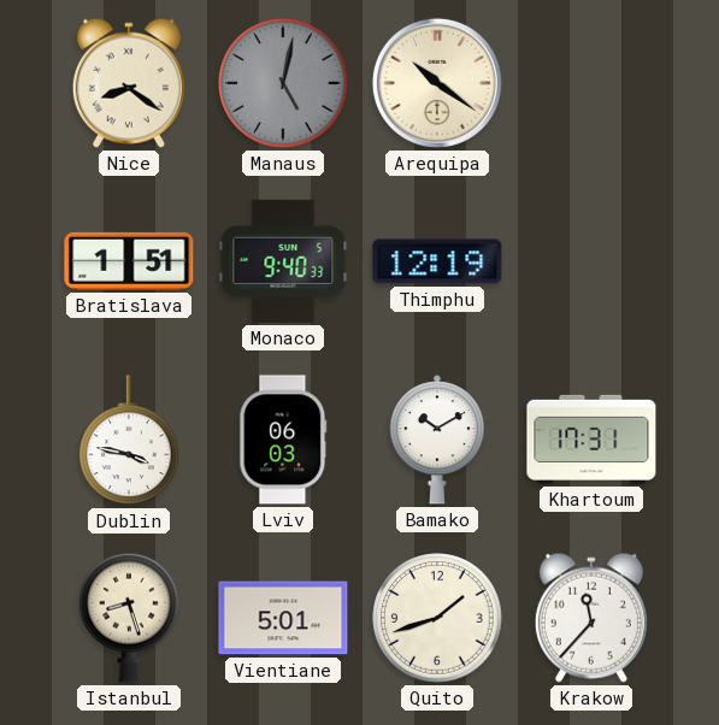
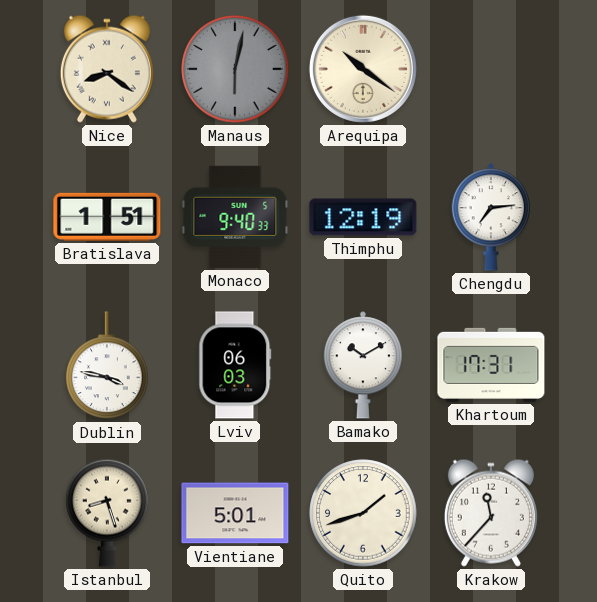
Manaus: 5:02 -> 6:02 (235, 69)
Chengdu: none -> 7:14 (490, 217)
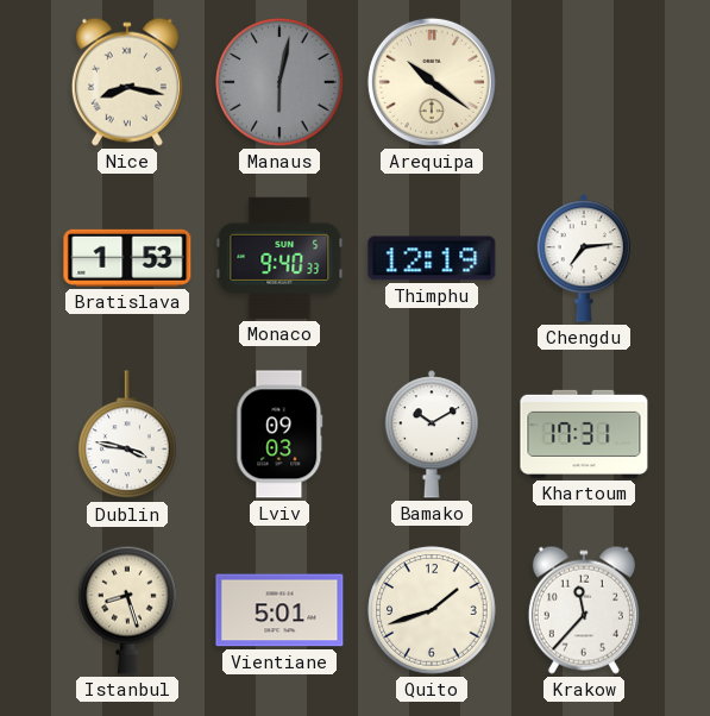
Nice: 8:21 -> 8:17 (127, 82)
Bratislava: 1:51 -> 1:53 (127, 258)
Lviv: 06:03 -> 09:03 (279, 434)
